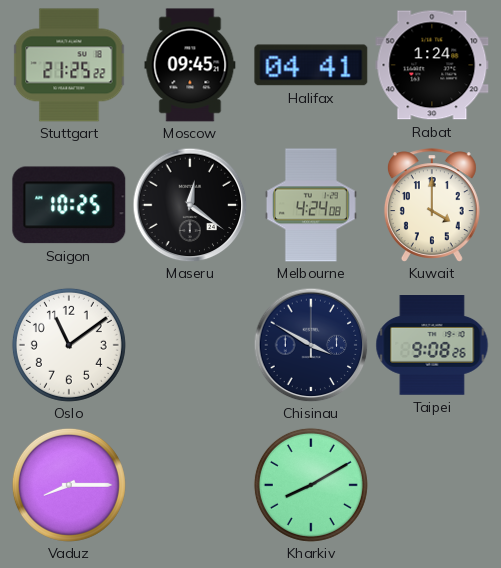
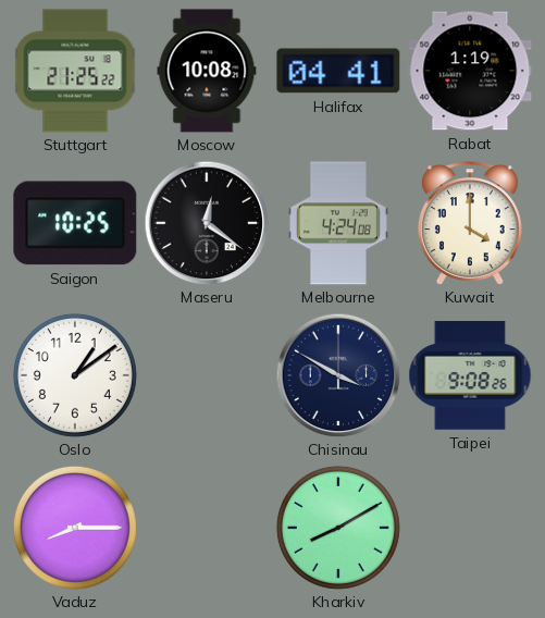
Moscow: 09:45 -> 10:08 (207, 71)
Rabat: 1:24 -> 1:19 (470, 71)
Oslo: 11:09 -> 1:09 (75, 375)
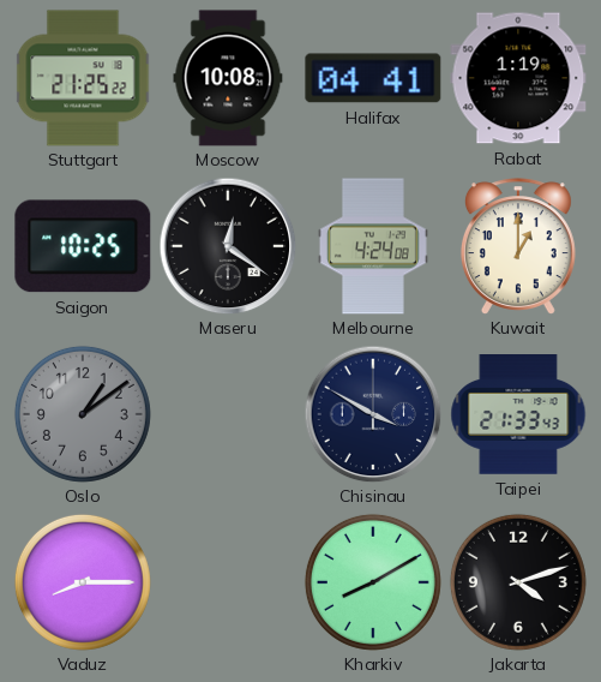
Kuwait: 4:00 -> 1:00 (518, 246)
Oslo dial: white -> grey (83, 414)
Taipei: 9:08 -> 21:33 (518, 414)
Jakarta: none -> 4:12 (518, 582)
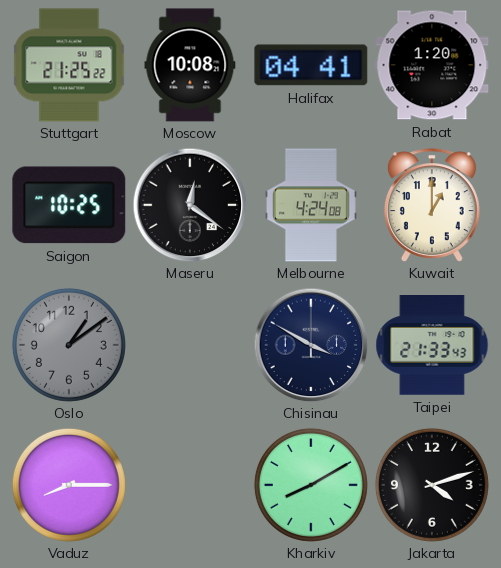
Rabat: 1:19 -> 1:20 (432, 65)
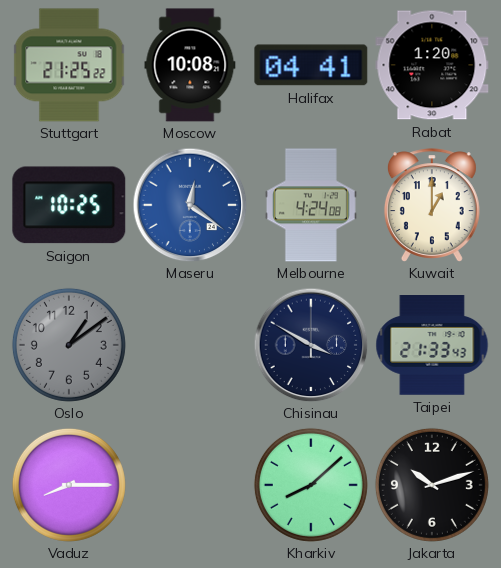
Maseru dial: black -> blue (190, 205)
Kharkiv: 8:10 -> 8:08 (311, 485)
Jakarta: 4:12 -> 10:12 (432, 485)
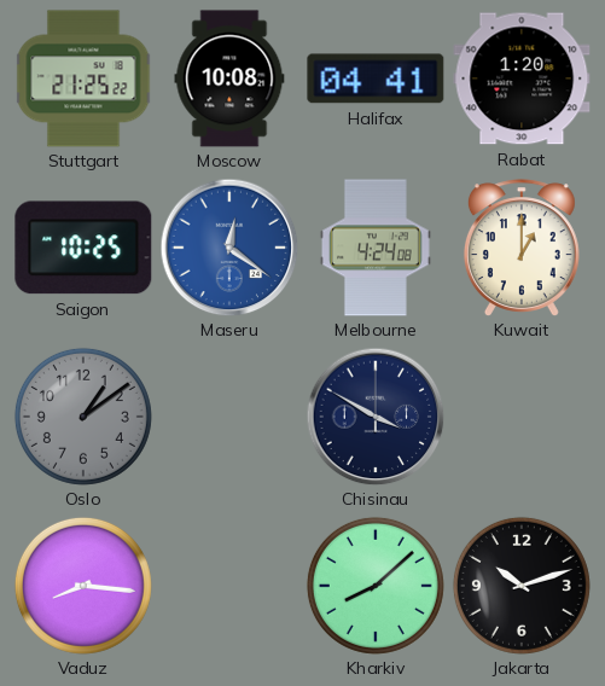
Taipei: 21:33 -> none (432, 345)
Vaduz: 8:15 -> 8:16 (83, 586)
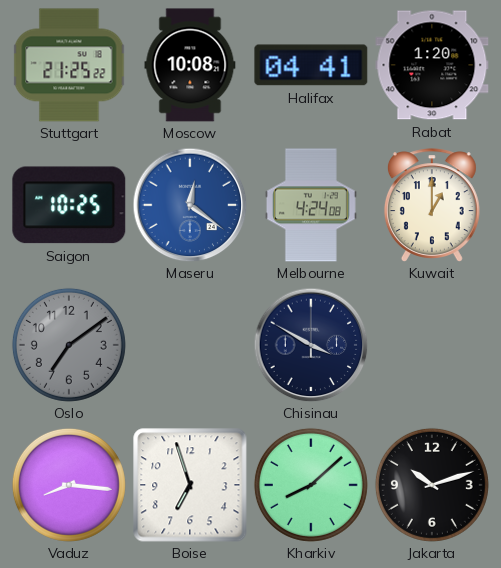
Oslo: 1:09 -> 7:09 (69, 345)
Boise: none -> 6:57 (190, 485)
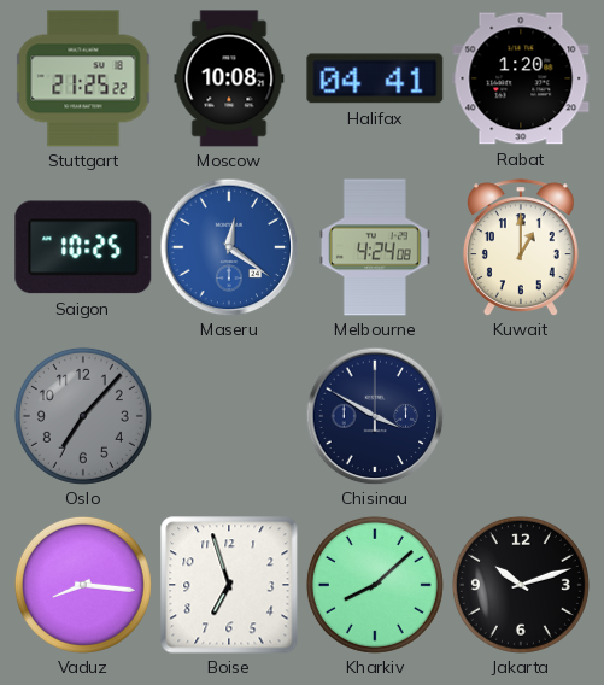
Oslo: 7:09 -> 7:07 (83, 416)
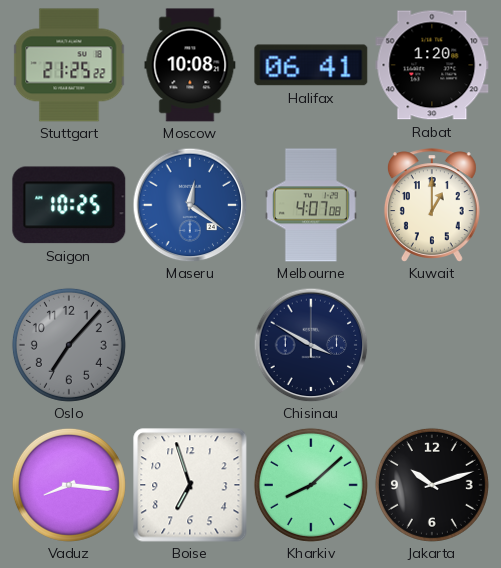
Halifax: 04:41 -> 06:41 (311, 65)
Melbourne: 4:24 -> 4:07 (311, 205)
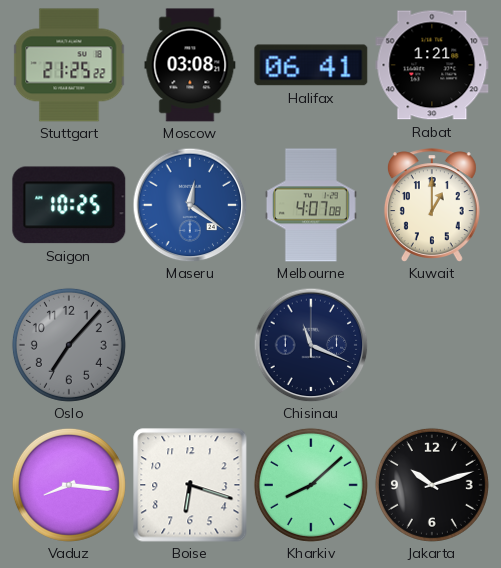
Moscow: 10:08 -> 03:08 (190, 65)
Rabat: 1:20 -> 1:21 (432, 65)
Chisinau: 3:50 -> 11:19 (311, 345)
Boise: 6:57 -> 6:18 (190, 485)
